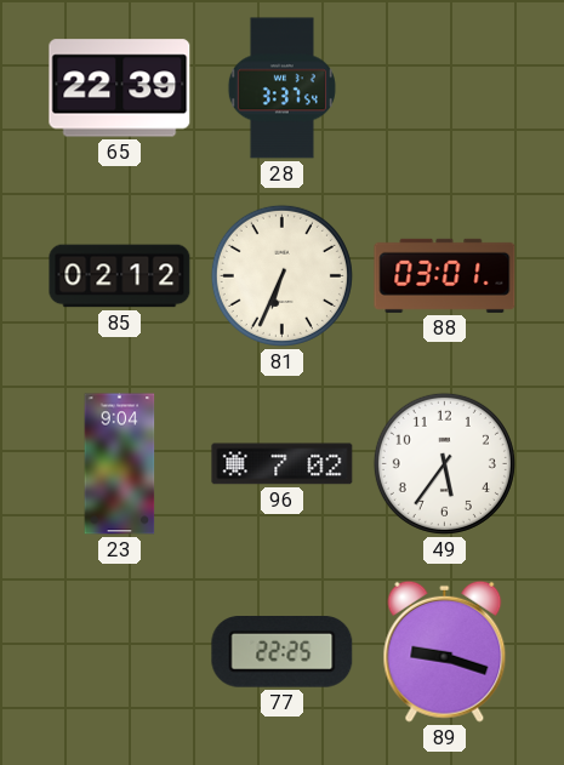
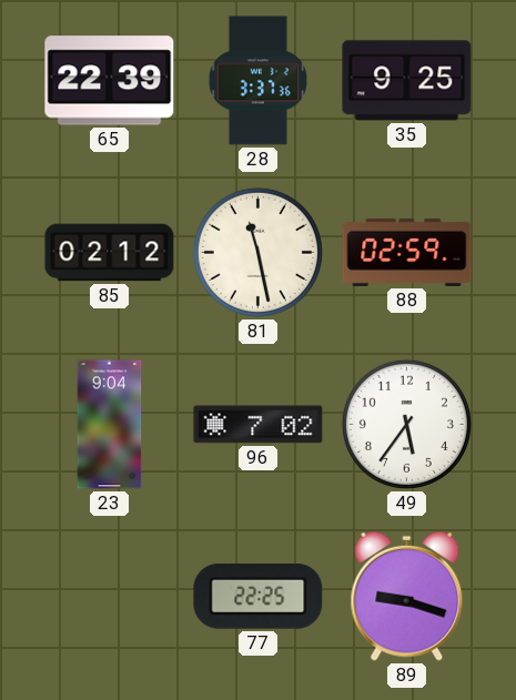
28: 3:37:54 -> 3:37:36 (257, 81)
35: none -> 9:25 (407, 81)
81: 6:34 -> 11:28 (257, 252)
88: 03:01 -> 02:59 (407, 252)
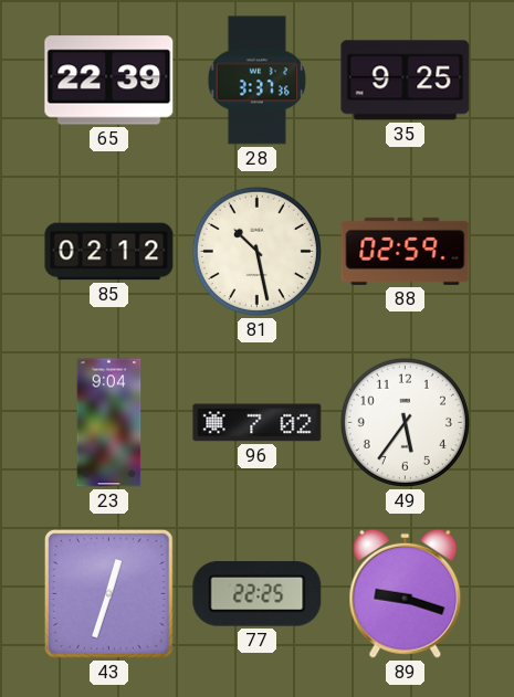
81: 11:28 -> 10:28 (256, 251)
43: none -> 12:33 (108, 593)
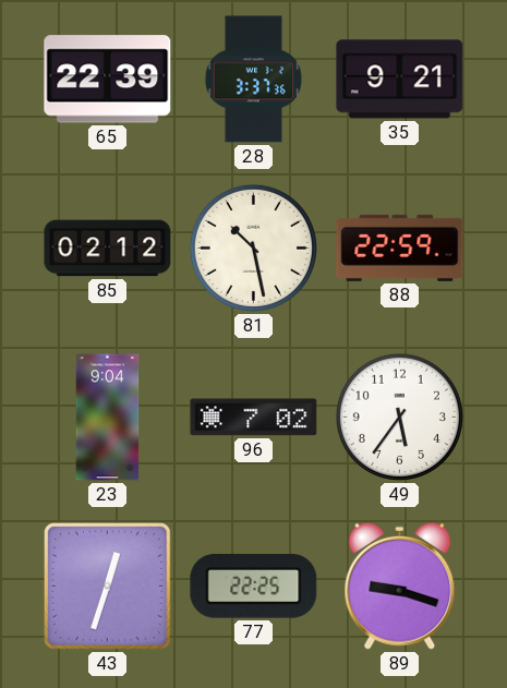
35: 9:25 -> 9:21 (400, 80)
88: 02:59 -> 22:59 (400, 248)
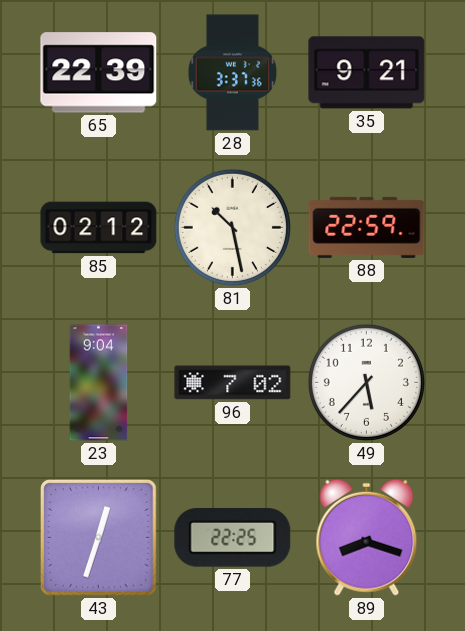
49: 5:36 -> 5:37 (366, 382)
89: 9:18 -> 8:18 (367, 537)
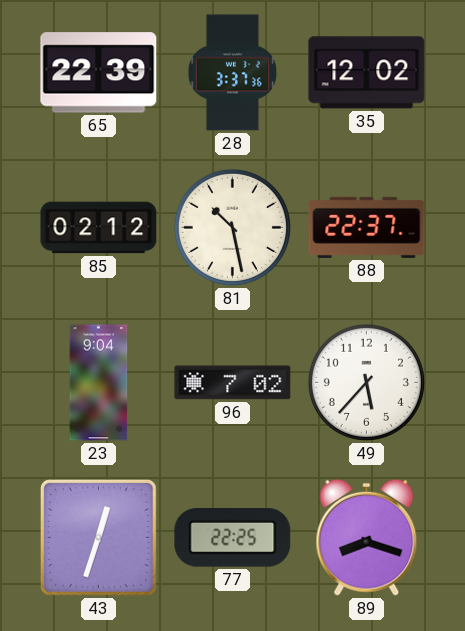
35: 9:21 -> 12:02 (367, 73)
88: 22:59 -> 22:37 (367, 227)
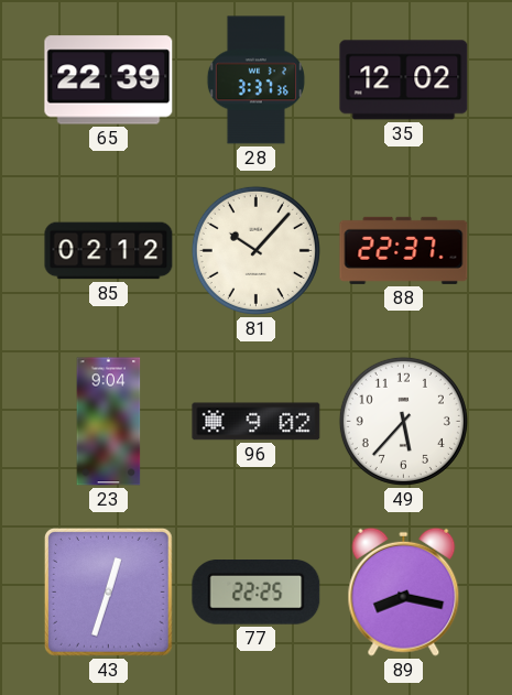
81: 10:28 -> 10:07 (255, 250)
96: 7:02 -> 9:02 (257, 422)
89: 8:18 -> 8:17 (404, 591)
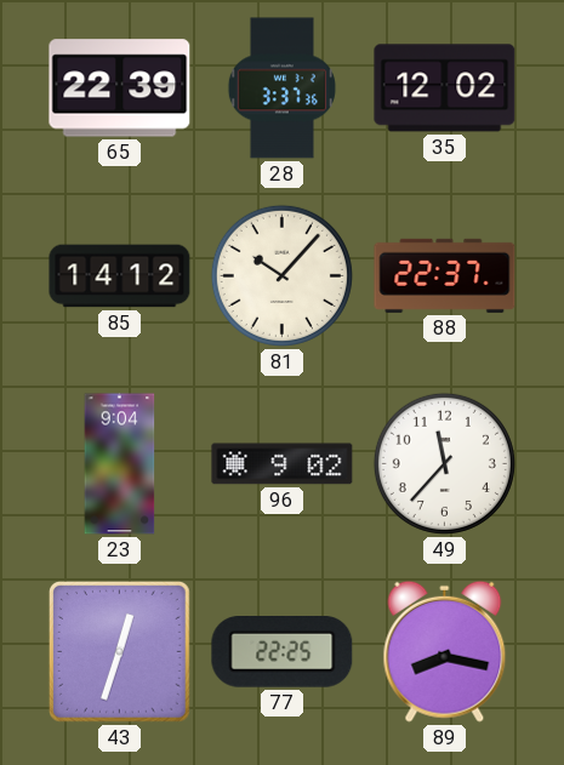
85: 02:12 -> 14:12 (120, 276)
49: 5:37 -> 11:37 (444, 463)
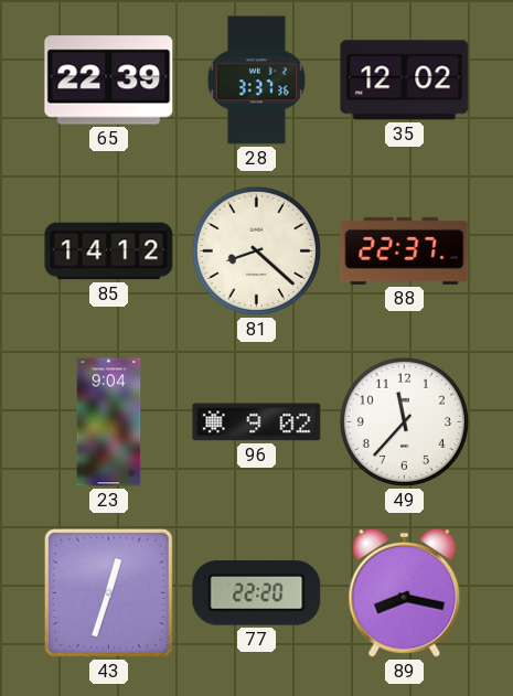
81: 10:07 -> 8:22 (256, 250)
77: 22:25 -> 22:20 (257, 593)
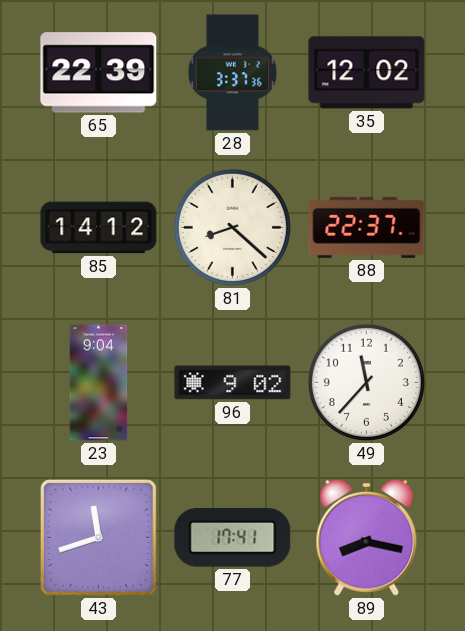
43: 12:33 -> 11:42 (98, 537)
77: 22:20 -> 17:41 (233, 538)
